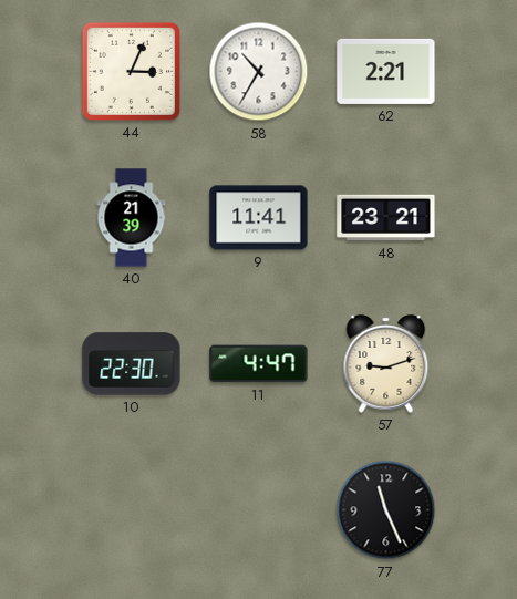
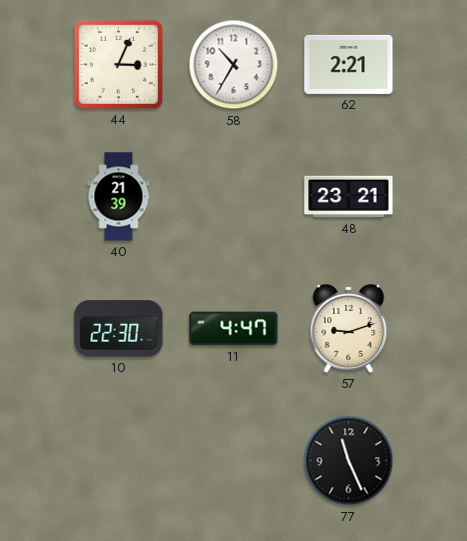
9: 11:41 -> none (259, 218)
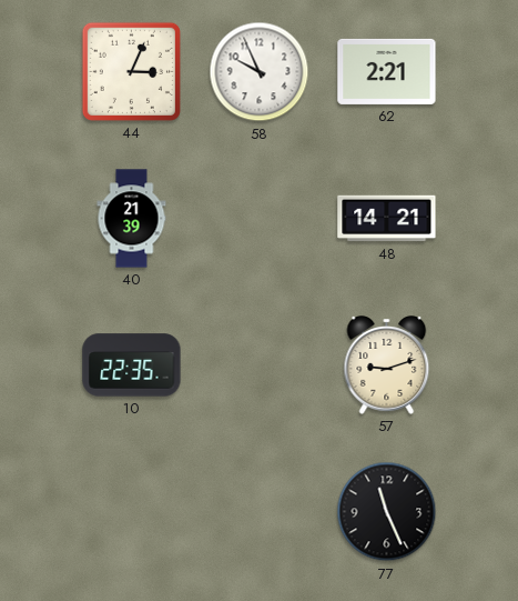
58: 10:35 -> 9:56 (260, 72)
48: 23:21 -> 14:21 (387, 219)
10: 22:30 -> 22:35 (132, 365)
11: 4:47 -> none (234, 329)
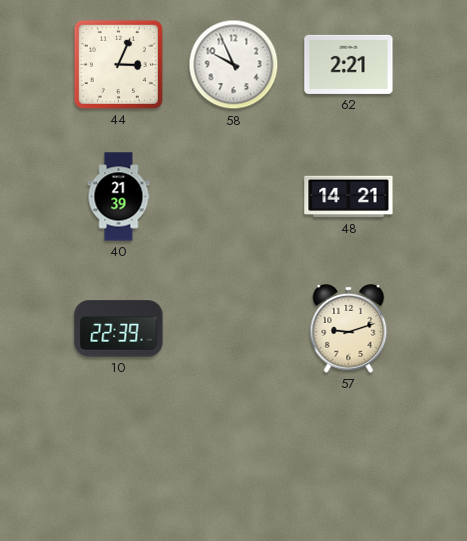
10: 22:35 -> 22:39 (119, 329)
77: 11:26 -> none (387, 512)
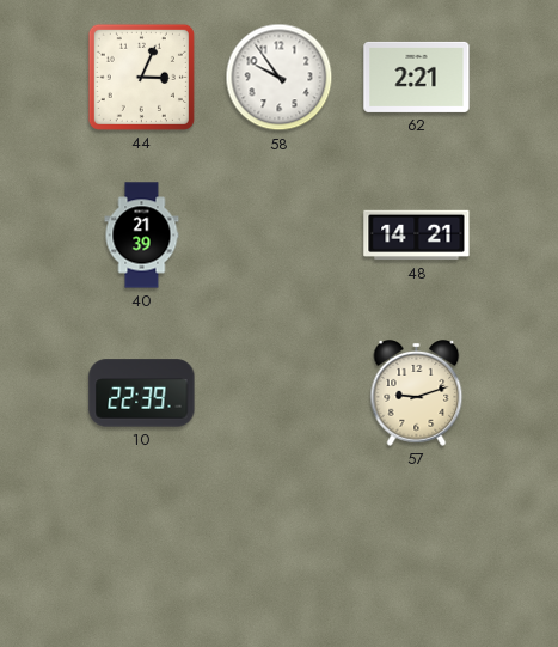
58: 9:56 -> 9:54 (280, 78)
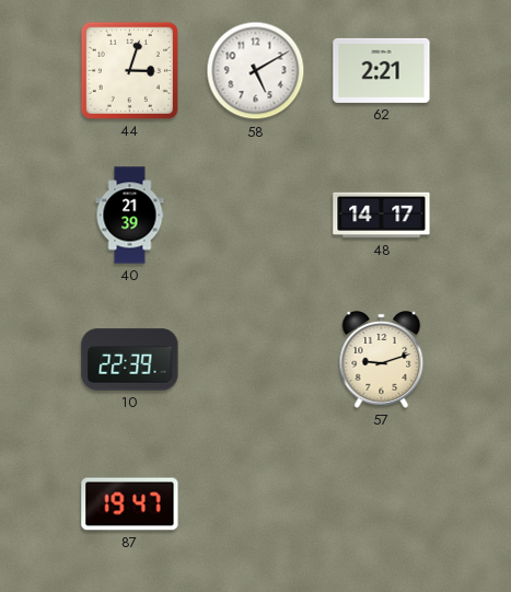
44: 3:04 -> 3:03 (129, 70)
58: 9:54 -> 5:10 (256, 71)
48: 14:21 -> 14:17 (382, 216)
87: none -> 19:47 (130, 504)
